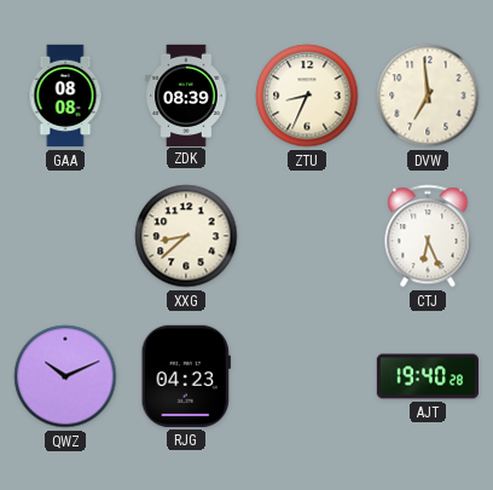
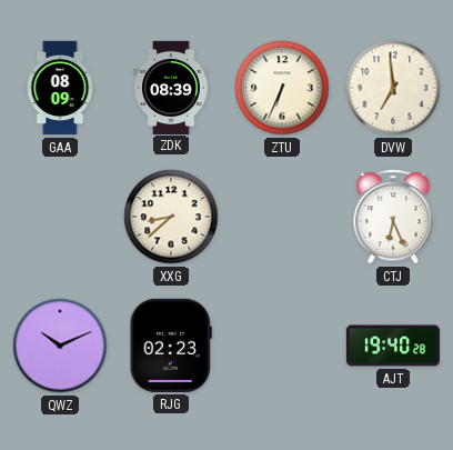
GAA: 08:08 -> 08:09 (60, 88)
ZTU: 8:34 -> 6:34 (282, 88)
RJG: 04:23 -> 02:23 (171, 346)
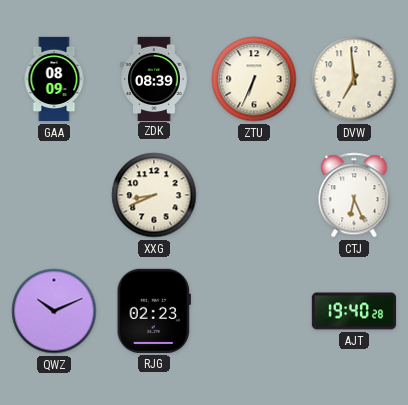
XXG: 8:38 -> 8:41 (154, 195)
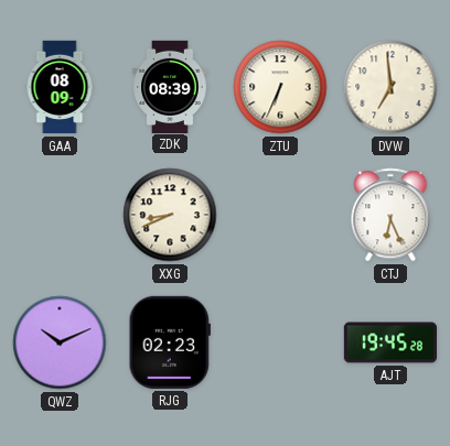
AJT: 19:40 -> 19:45 (389, 342)
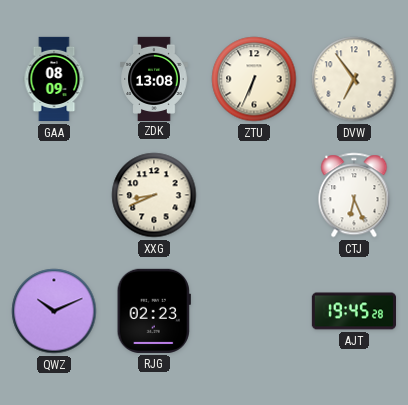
ZDK: 08:39 -> 13:08 (154, 78)
DVW: 6:59 -> 6:54 (354, 79)
